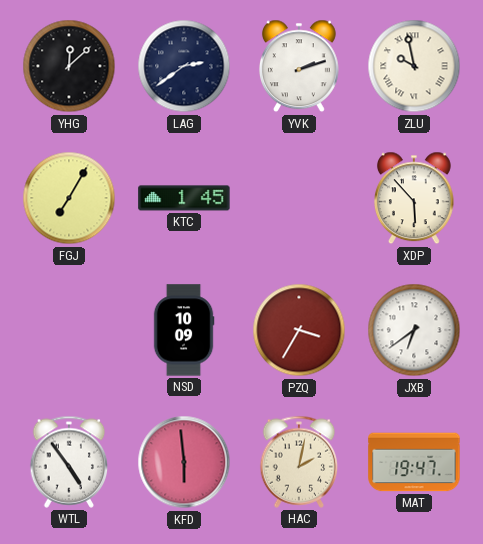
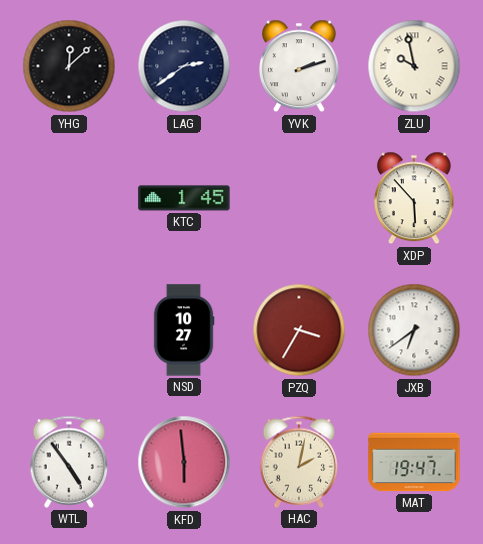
FGJ: 7:05 -> none (69, 198)
NSD: 10:09 -> 10:27 (184, 330)
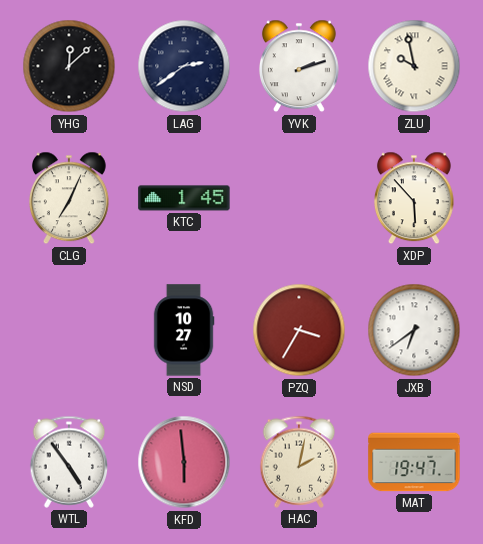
CLG: none -> 7:04 (69, 198)
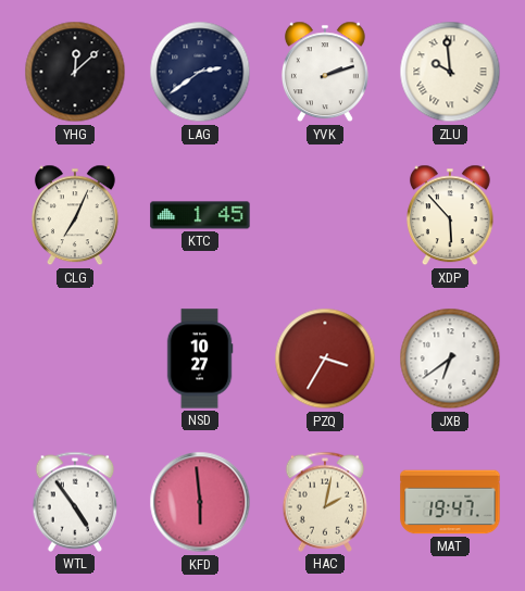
ZLU: 9:58 -> 9:59 (450, 72)
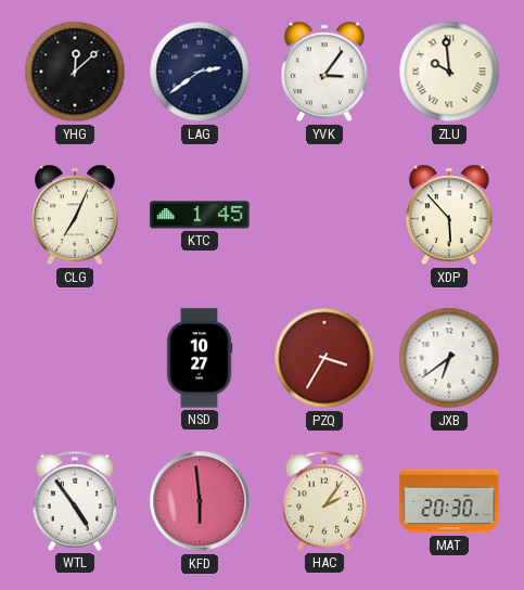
YVK: 2:12 -> 3:06 (324, 72)
HAC: 2:02 -> 2:06 (324, 501)
MAT: 19:47 -> 20:30 (449, 501)
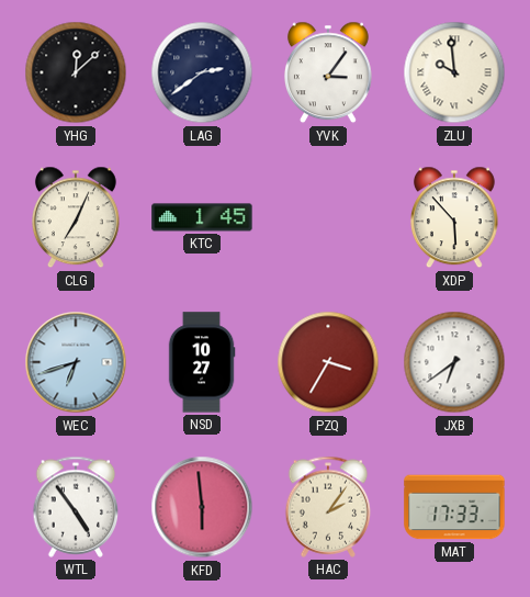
WEC: none -> 6:42 (76, 362)
MAT: 20:30 -> 17:33 (454, 507)
